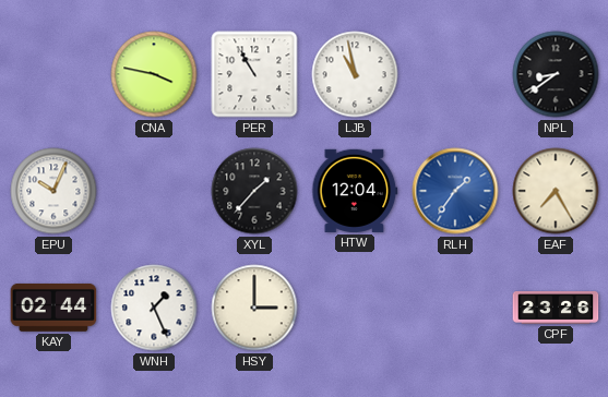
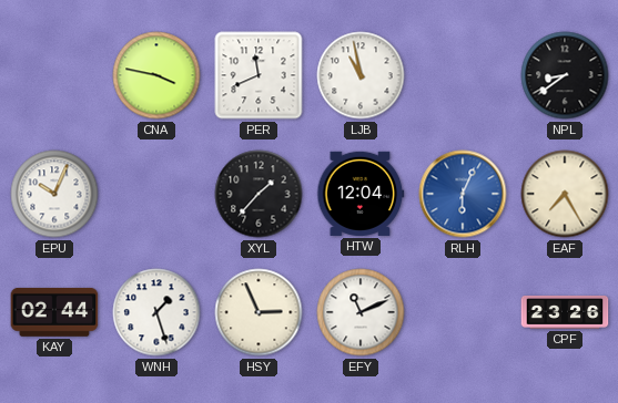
PER: 10:55 -> 11:41 (259, 75)
RLH: 1:36 -> 6:04 (463, 194)
WNH: 1:26 -> 1:27 (156, 312)
HSY: 3:00 -> 2:56 (259, 312)
EFY: none -> 11:11 (361, 312)
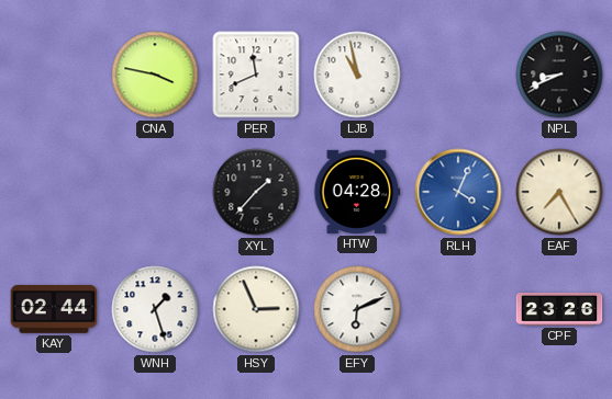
NPL: 8:39 -> 8:41 (559, 75)
EPU: 10:04 -> none (54, 194)
HTW: 12:04 -> 04:28 (357, 192)
RLH: 6:04 -> 4:04 (458, 192)
EFY: 11:11 -> 6:11 (357, 309)
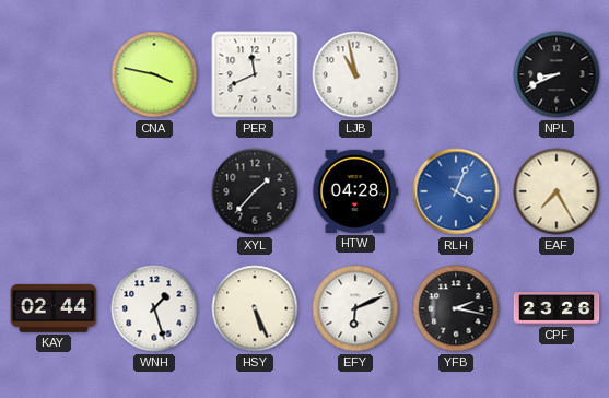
HSY: 2:56 -> 5:26 (255, 308)
YFB: none -> 2:17 (456, 308)
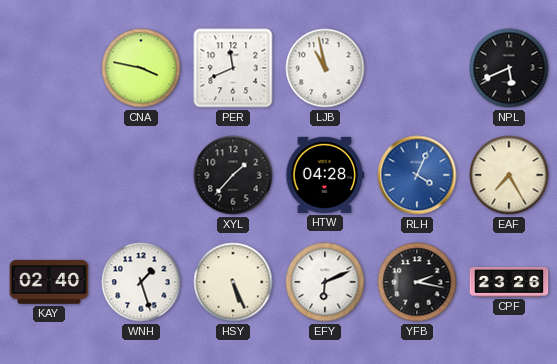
NPL: 8:41 -> 5:41 (509, 68)
KAY: 02:44 -> 02:40 (49, 282)
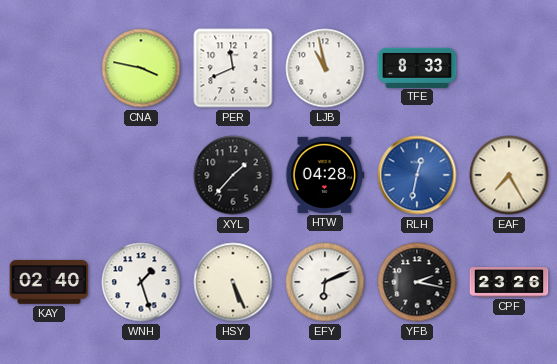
TFE: none -> 8:33 (417, 67)
NPL: 5:41 -> none (509, 68)
RLH: 4:04 -> 12:32 (417, 175)
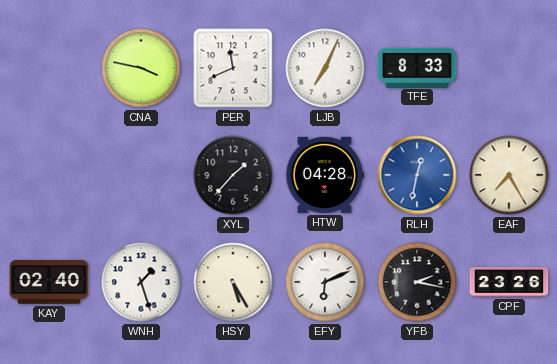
LJB: 10:58 -> 7:04 (325, 68)
HSY: 5:26 -> 5:25 (233, 282)
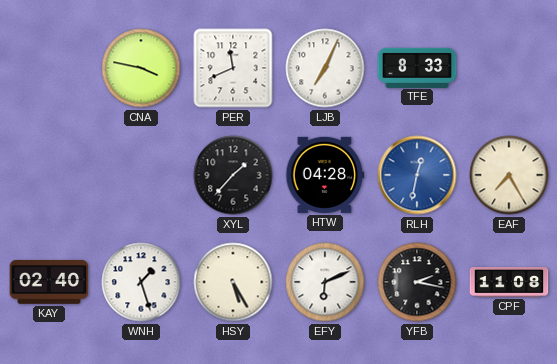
CPF: 23:26 -> 11:08 (509, 283)
